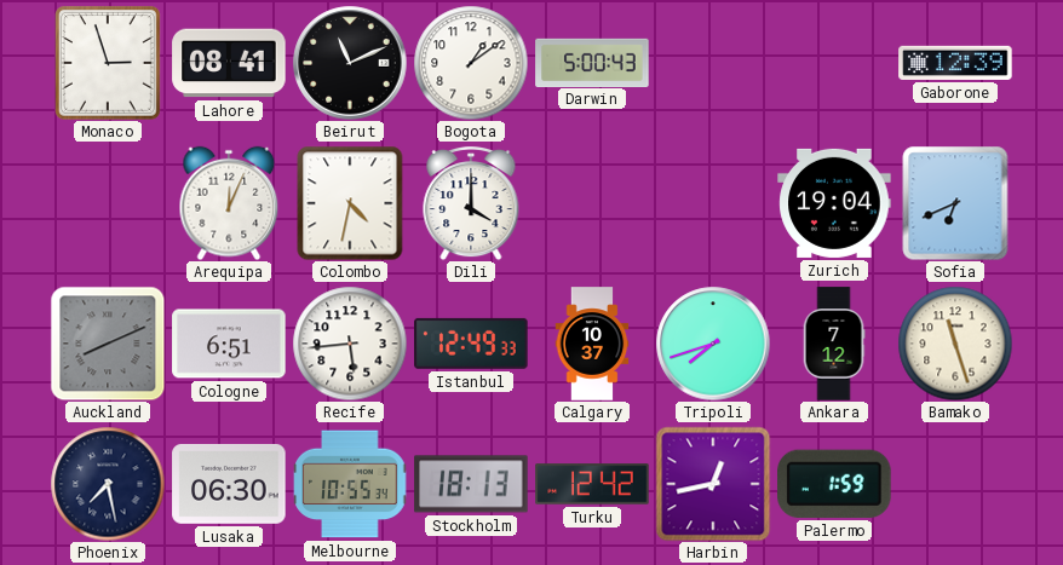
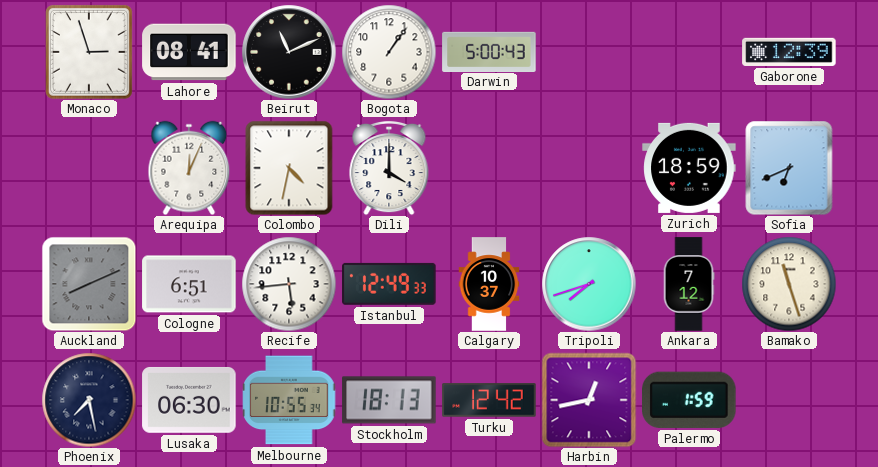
Bogota: 1:09 -> 1:06 (389, 52)
Zurich: 19:04 -> 18:59 (689, 168)
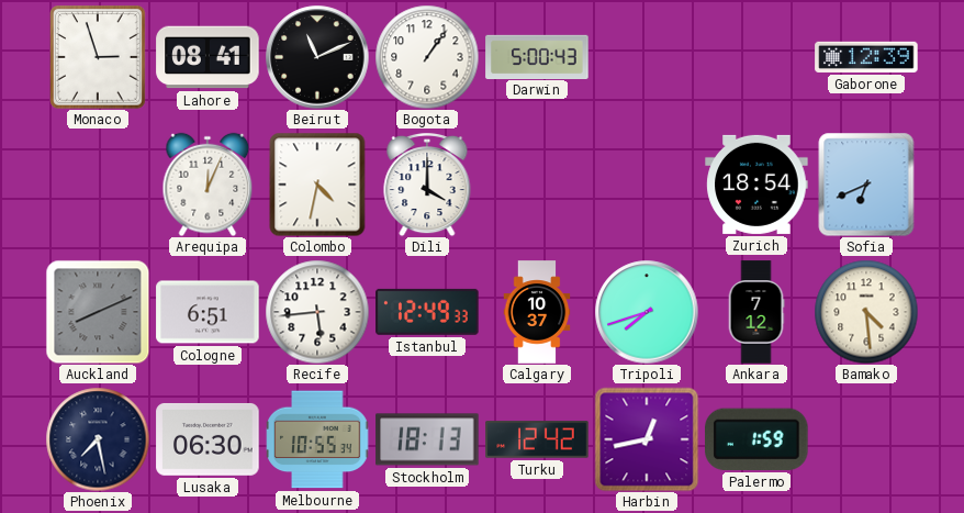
Zurich: 18:59 -> 18:54 (756, 185)
Bamako: 11:27 -> 4:29 (866, 312)
